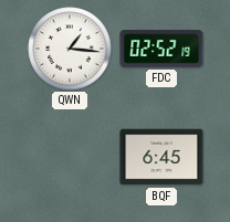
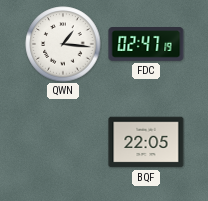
FDC: 02:52 -> 02:47 (146, 44)
BQF: 6:45 -> 22:05 (146, 142)
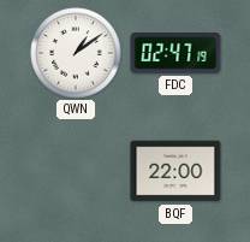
QWN: 1:16 -> 1:09 (76, 53)
BQF: 22:05 -> 22:00 (175, 171)
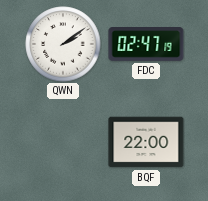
QWN: 1:09 -> 2:09 (63, 44)
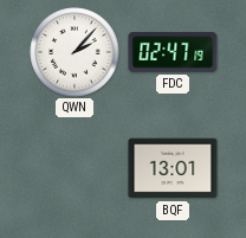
QWN: 2:09 -> 2:07 (75, 52)
BQF: 22:00 -> 13:01 (173, 168)
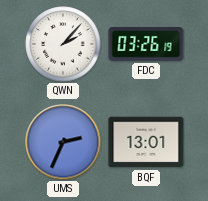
FDC: 02:47 -> 03:26 (146, 44)
UMS: none -> 2:34 (63, 142)
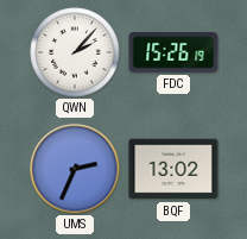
FDC: 03:26 -> 15:26 (173, 52)
BQF: 13:01 -> 13:02 (173, 169)
